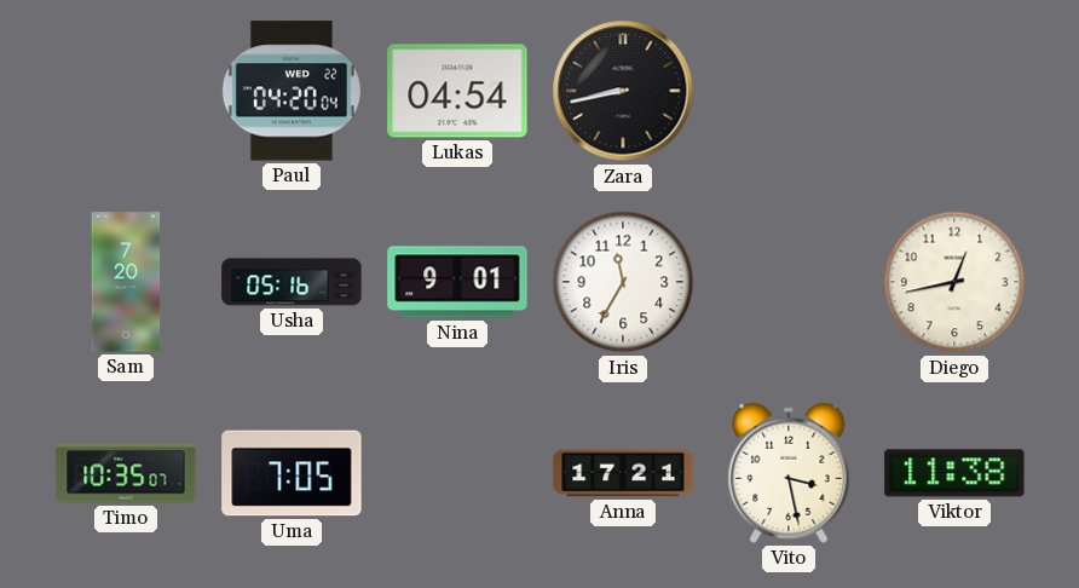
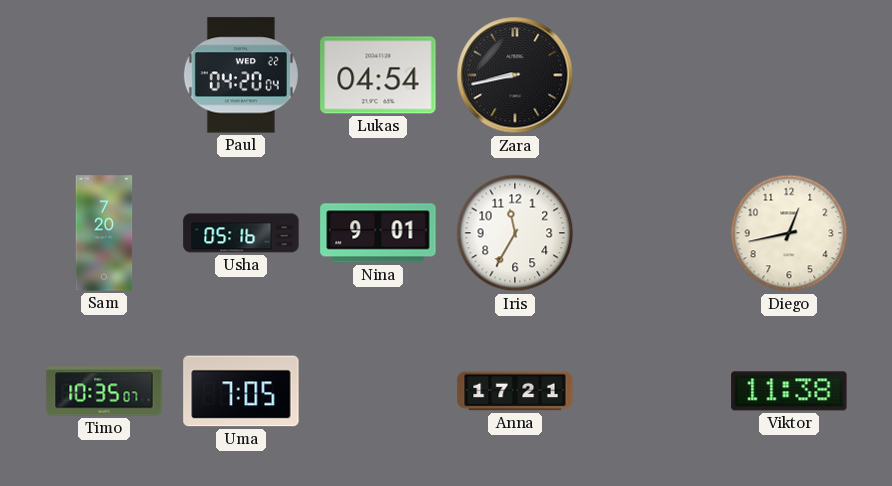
Vito: 3:28 -> none (789, 473)
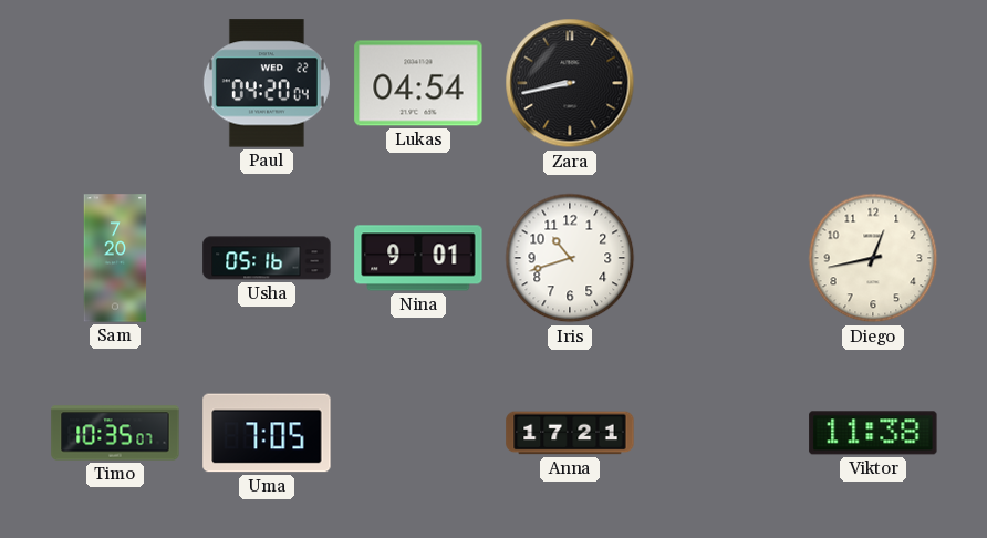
Iris: 11:35 -> 10:42 (570, 258)
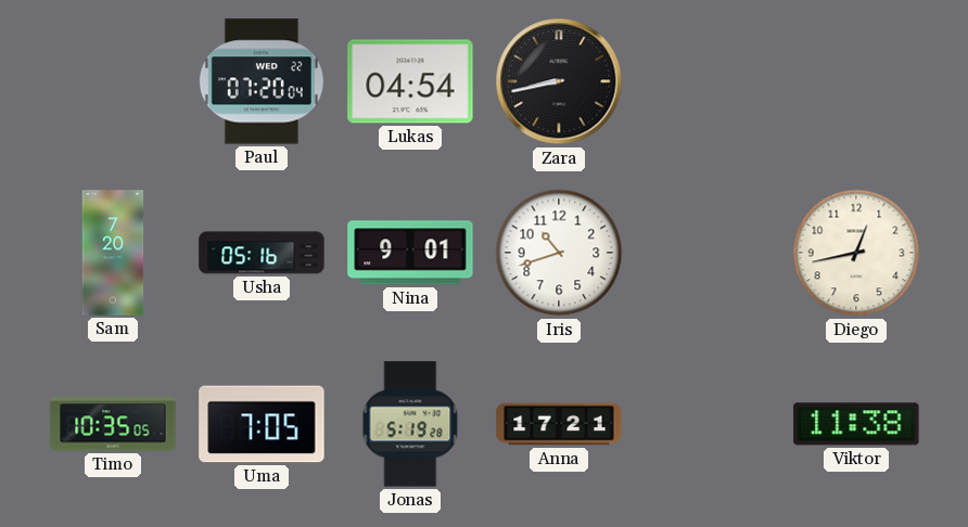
Paul: 04:20 -> 07:20 (262, 81)
Timo: 10:35:07 -> 10:35:05 (113, 424)
Jonas: none -> 5:19 (410, 424)
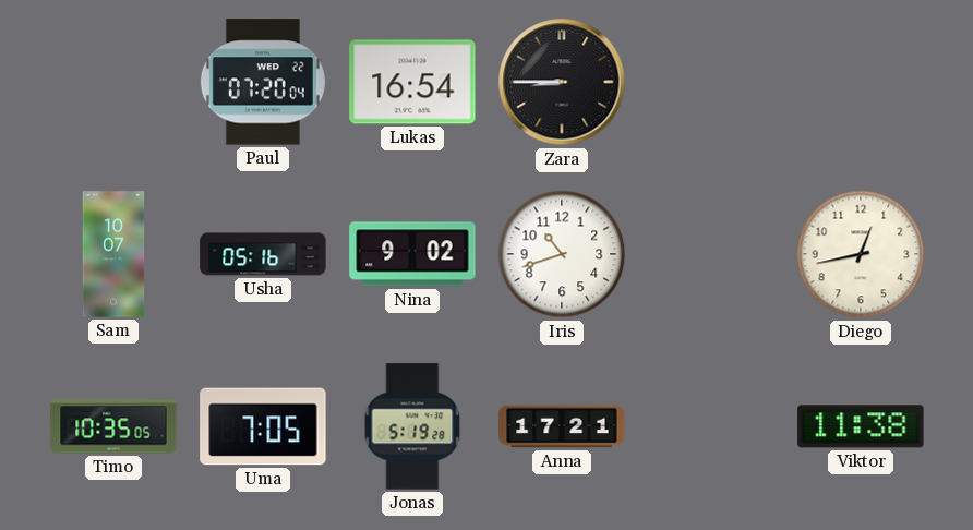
Lukas: 04:54 -> 16:54 (412, 82)
Zara: 8:43 -> 8:45 (562, 82)
Sam: 7:20 -> 10:07 (113, 254)
Nina: 9:01 -> 9:02 (412, 254)
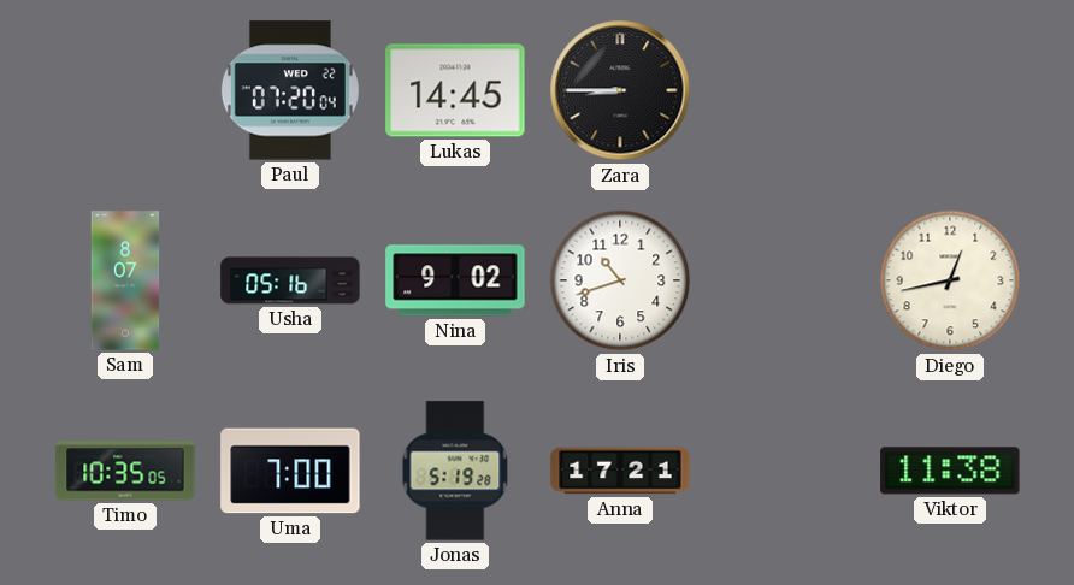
Lukas: 16:54 -> 14:45 (455, 90)
Sam: 10:07 -> 8:07 (125, 280)
Uma: 7:05 -> 7:00 (290, 471)
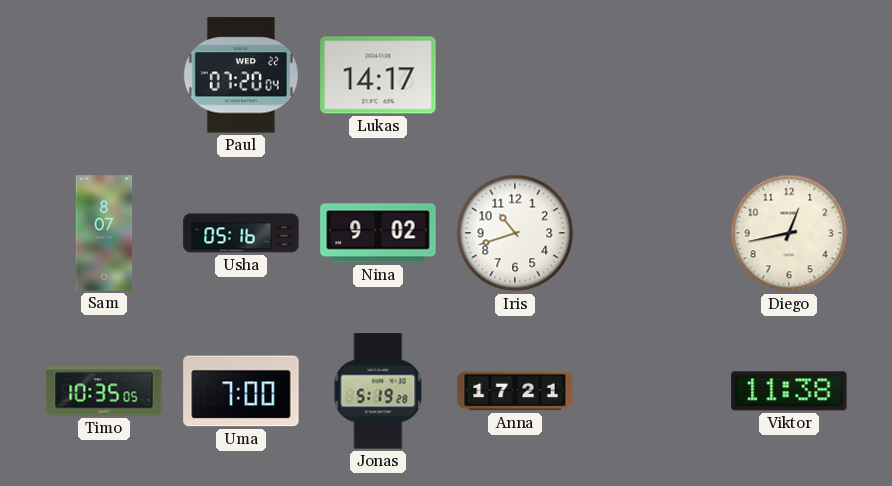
Lukas: 14:45 -> 14:17 (378, 75)
Zara: 8:45 -> none (620, 90)
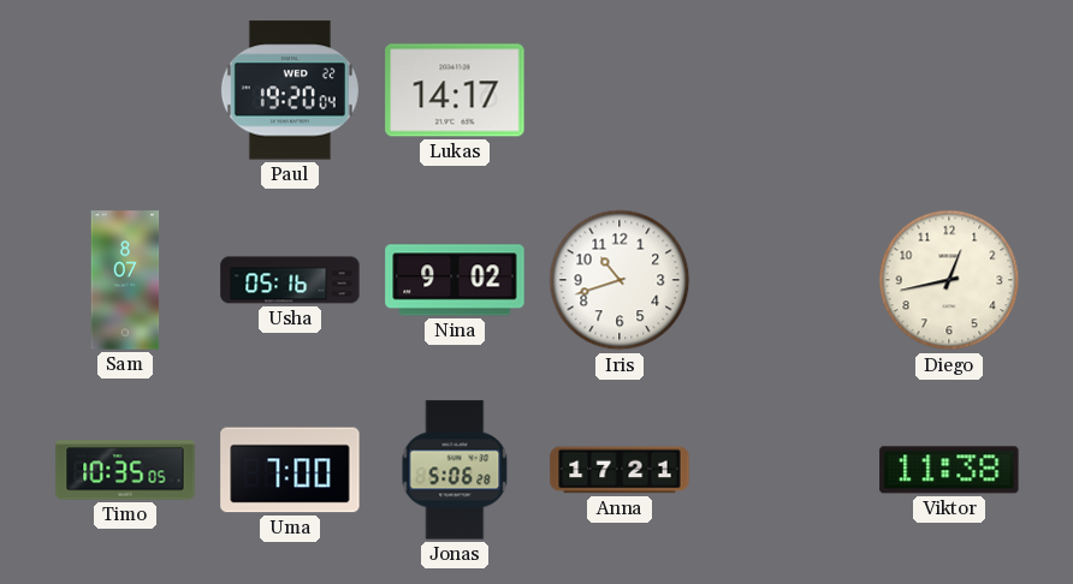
Paul: 07:20 -> 19:20 (290, 90)
Jonas: 5:19 -> 5:06 (455, 470)
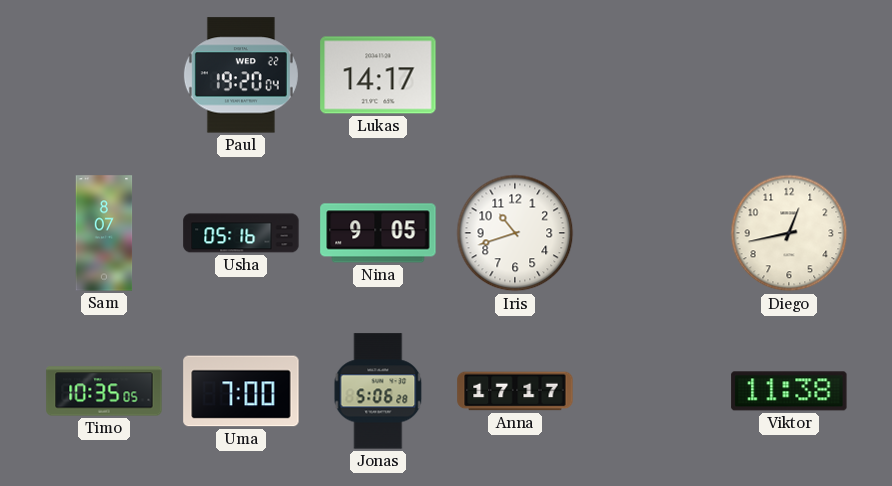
Nina: 9:02 -> 9:05 (378, 233)
Anna: 17:21 -> 17:17 (515, 391)
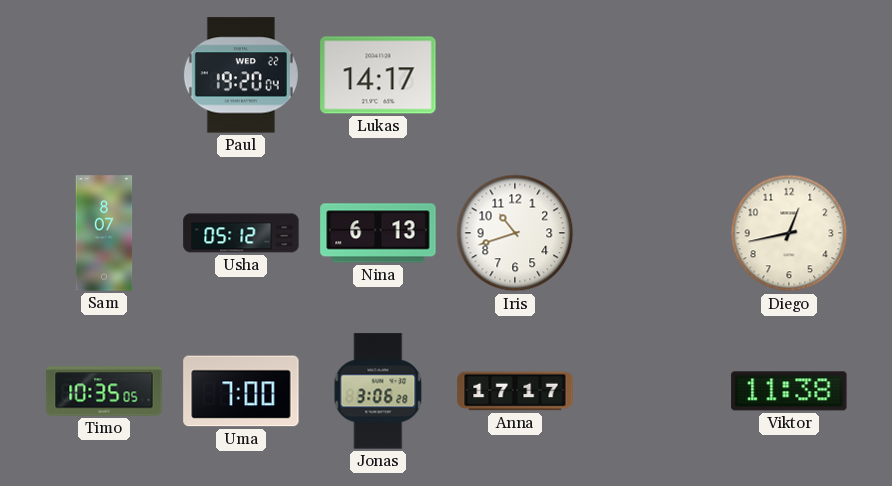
Usha: 05:16 -> 05:12 (241, 233)
Nina: 9:05 -> 6:13 (378, 233)
Jonas: 5:06 -> 3:06 (378, 391)
